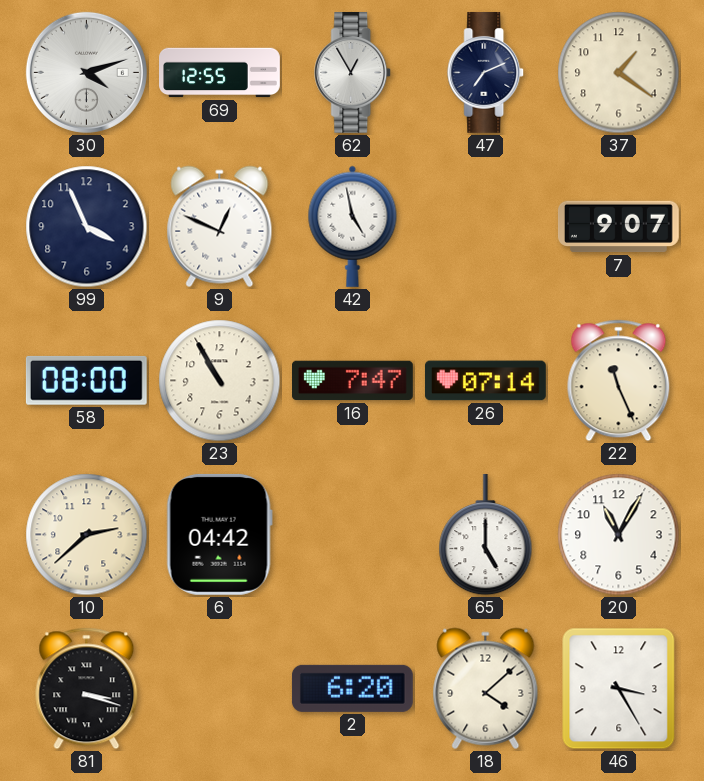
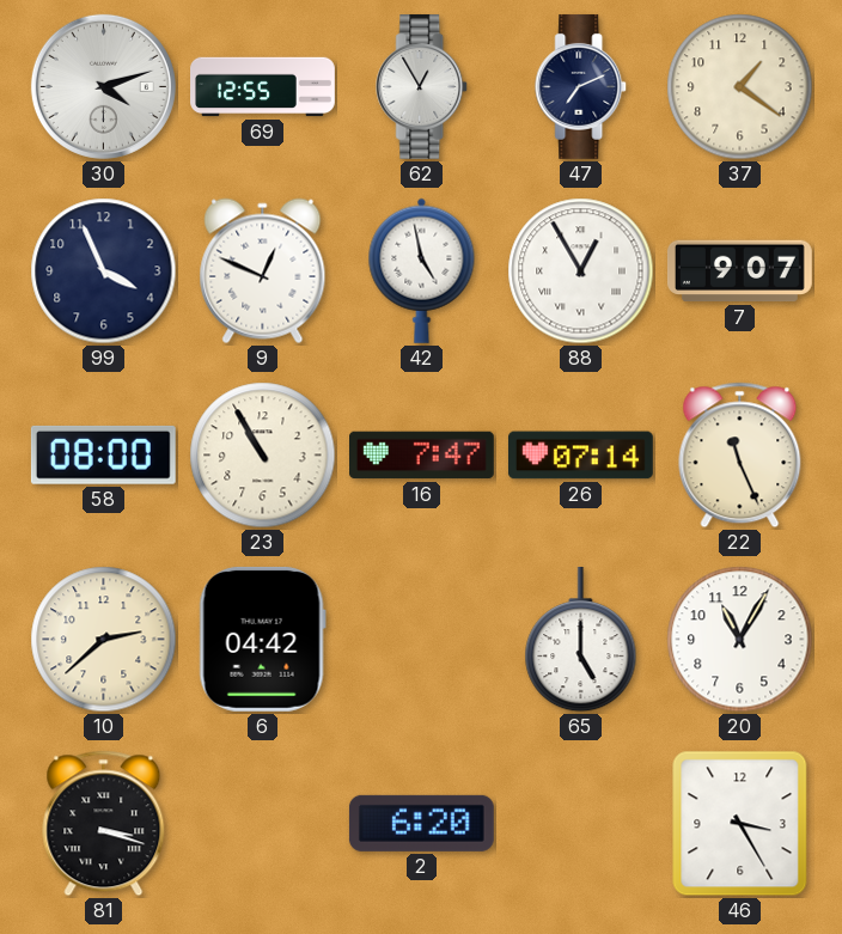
88: none -> 12:55 (581, 271)
18: 4:08 -> none (486, 689)
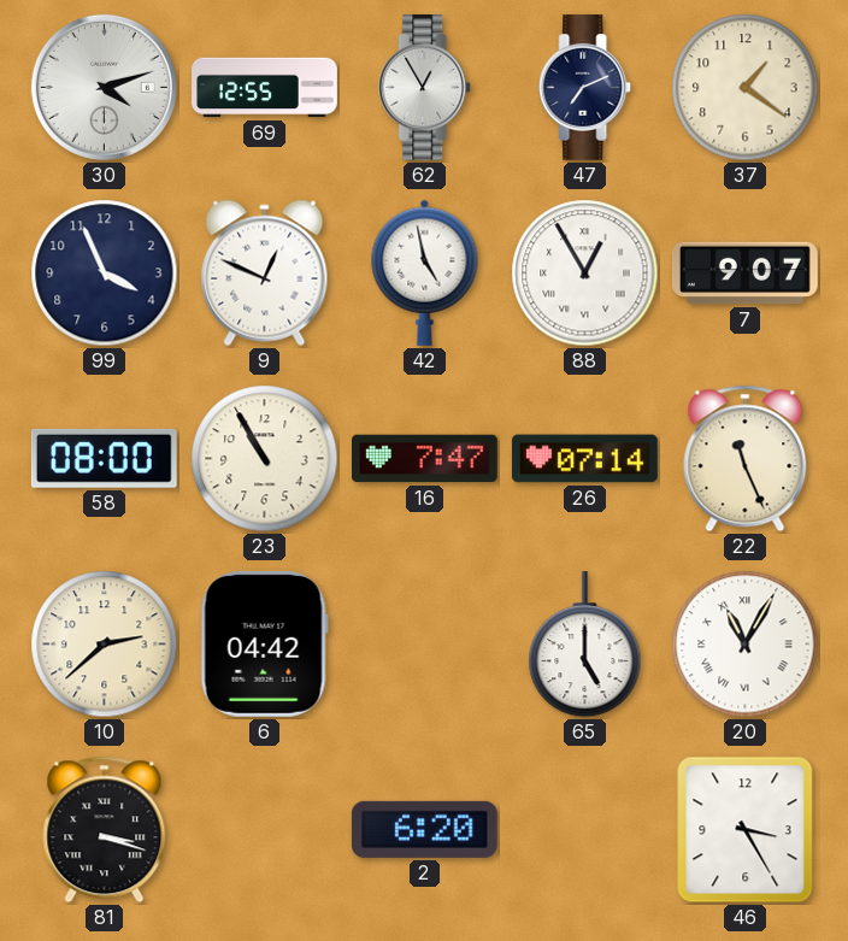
20 numerals: Arabic -> Roman (746, 645)
